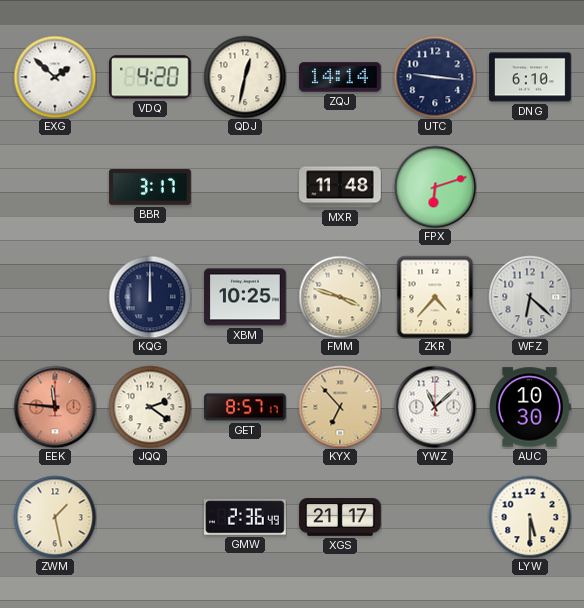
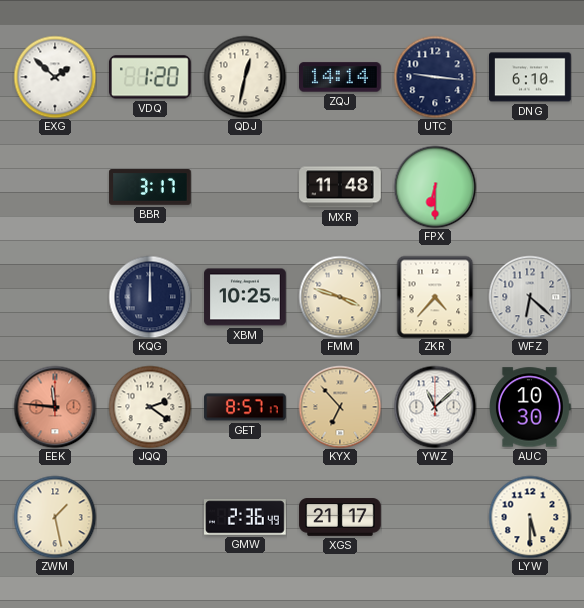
VDQ: 4:20 -> 1:20 (151, 77)
FPX: 6:12 -> 6:30 (435, 187)
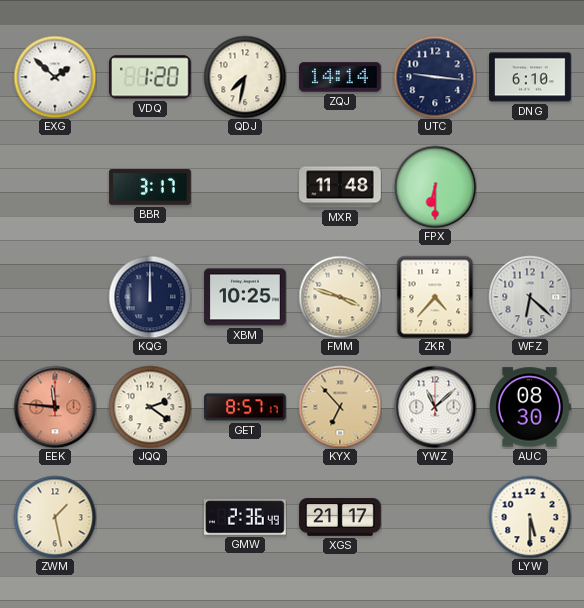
QDJ: 12:32 -> 7:32 (245, 77)
AUC: 10:30 -> 08:30 (530, 407)
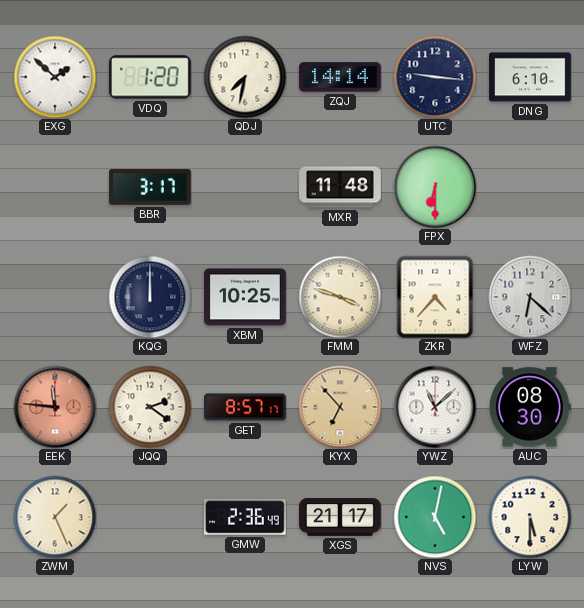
ZWM: 1:28 -> 1:26 (55, 517)
NVS: none -> 5:02 (435, 517)
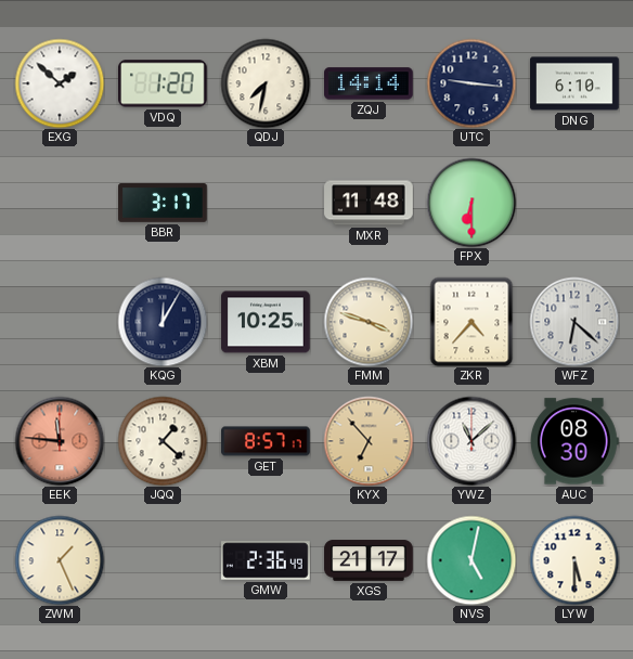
KQG: 12:00 -> 12:05 (163, 322)
JQQ: 2:21 -> 1:22 (163, 441)
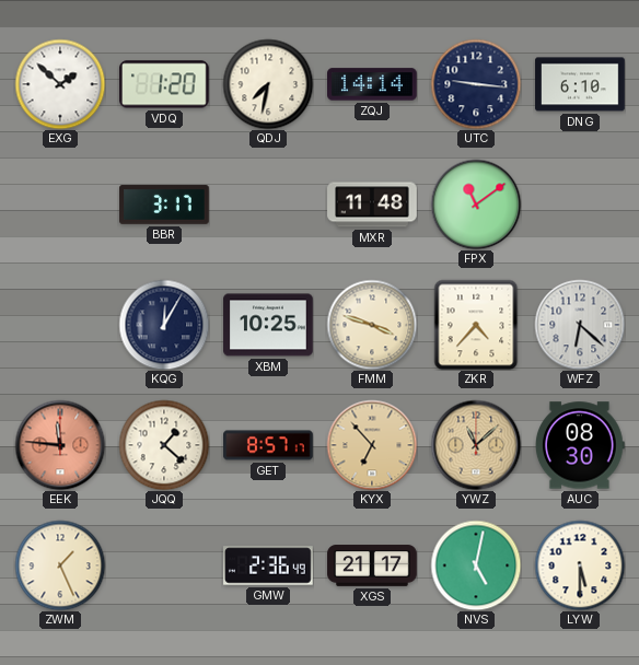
FPX: 6:30 -> 11:09 (476, 205)
YWZ dial: white -> champagne (476, 445)
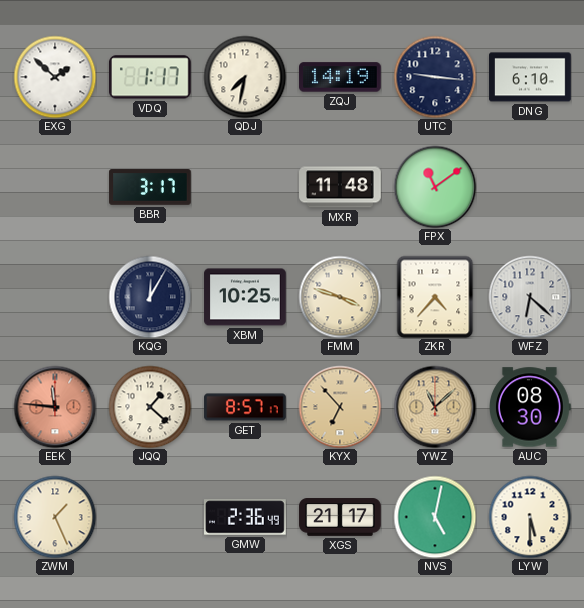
VDQ: 1:20 -> 1:17 (151, 77)
ZQJ: 14:14 -> 14:19 (340, 77)
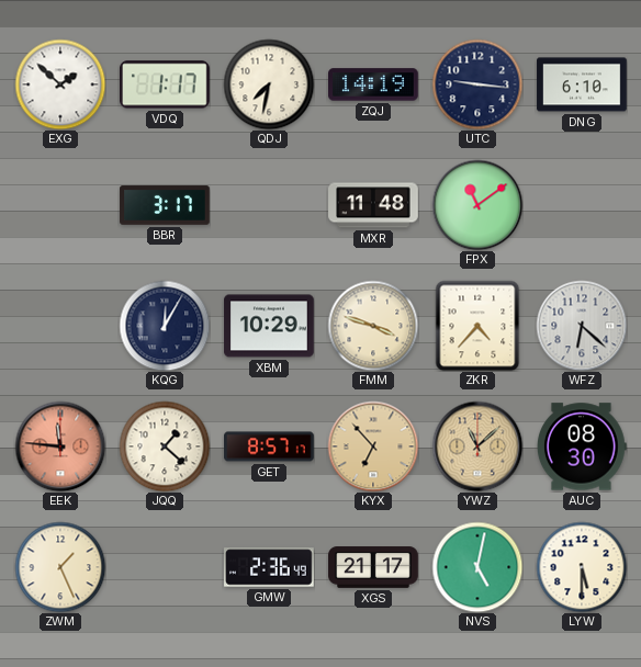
XBM: 10:25 -> 10:29 (269, 326)
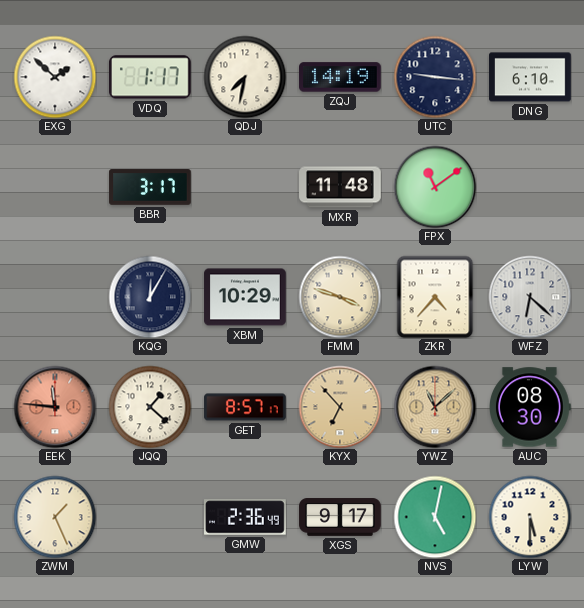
XGS: 21:17 -> 9:17 (340, 517)
